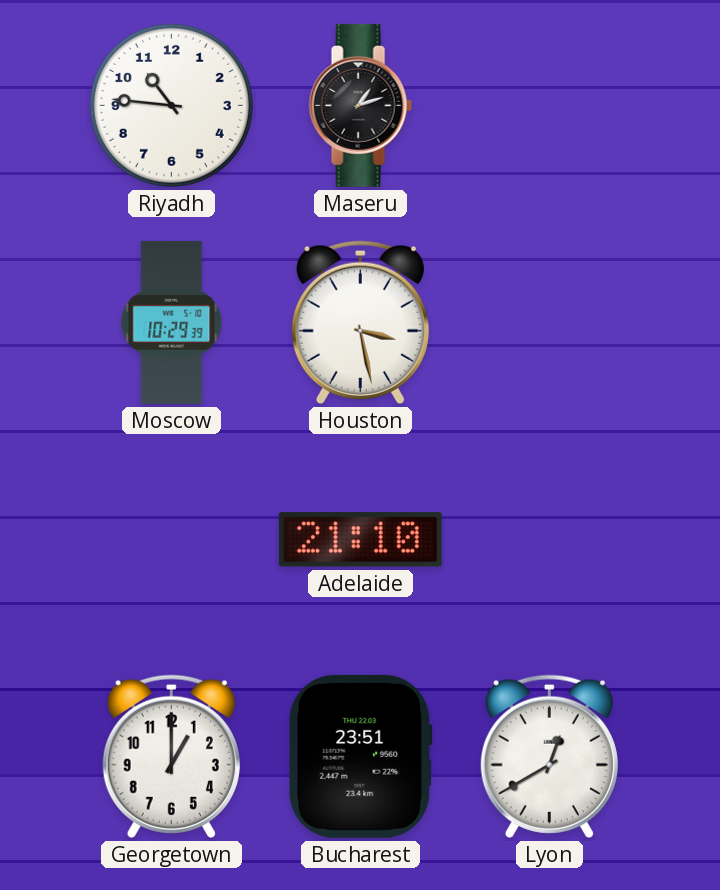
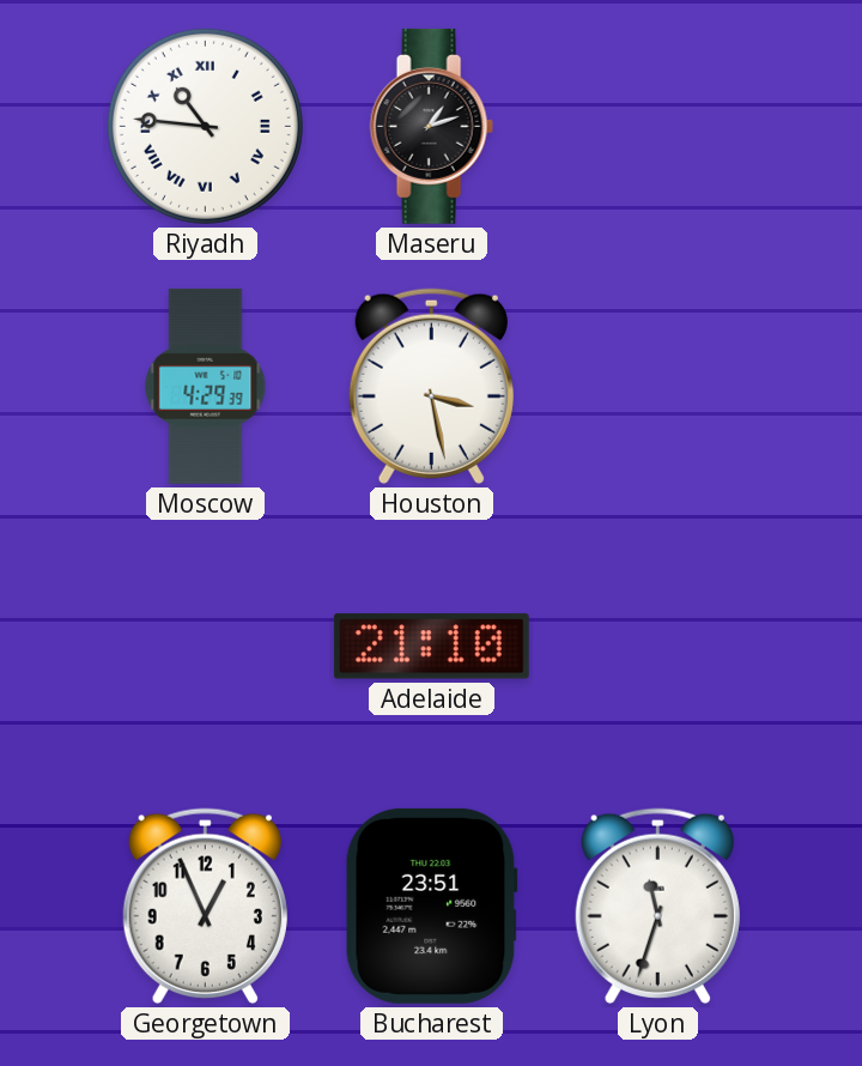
Riyadh numerals: Arabic -> Roman (205, 126)
Moscow: 10:29 -> 4:29 (206, 386)
Georgetown: 1:00 -> 12:56 (205, 906)
Lyon: 12:40 -> 11:33 (657, 906)
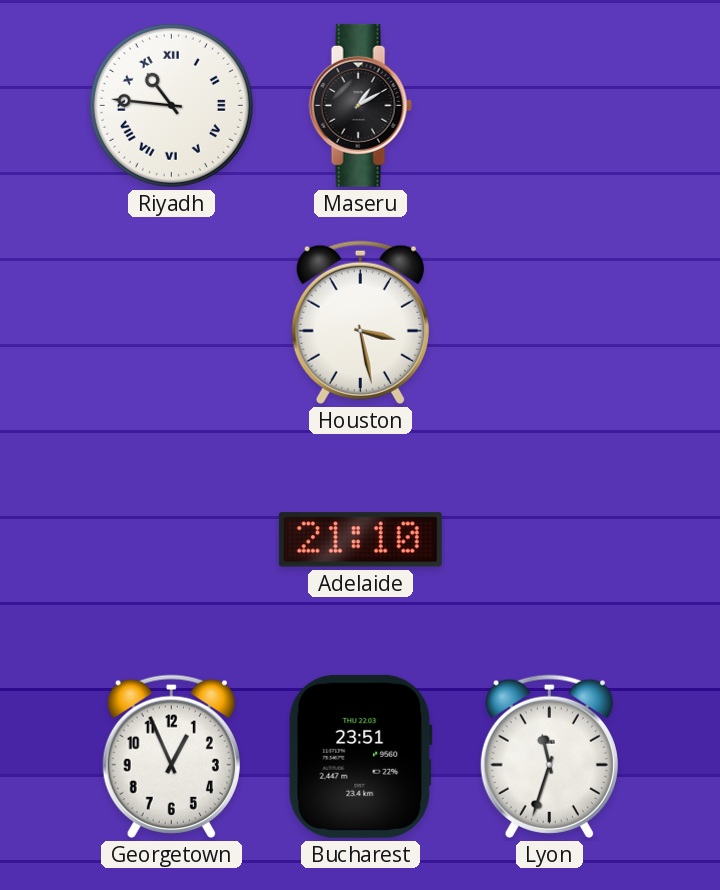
Maseru: 1:12 -> 1:10 (360, 105)
Moscow: 4:29 -> none (206, 386)
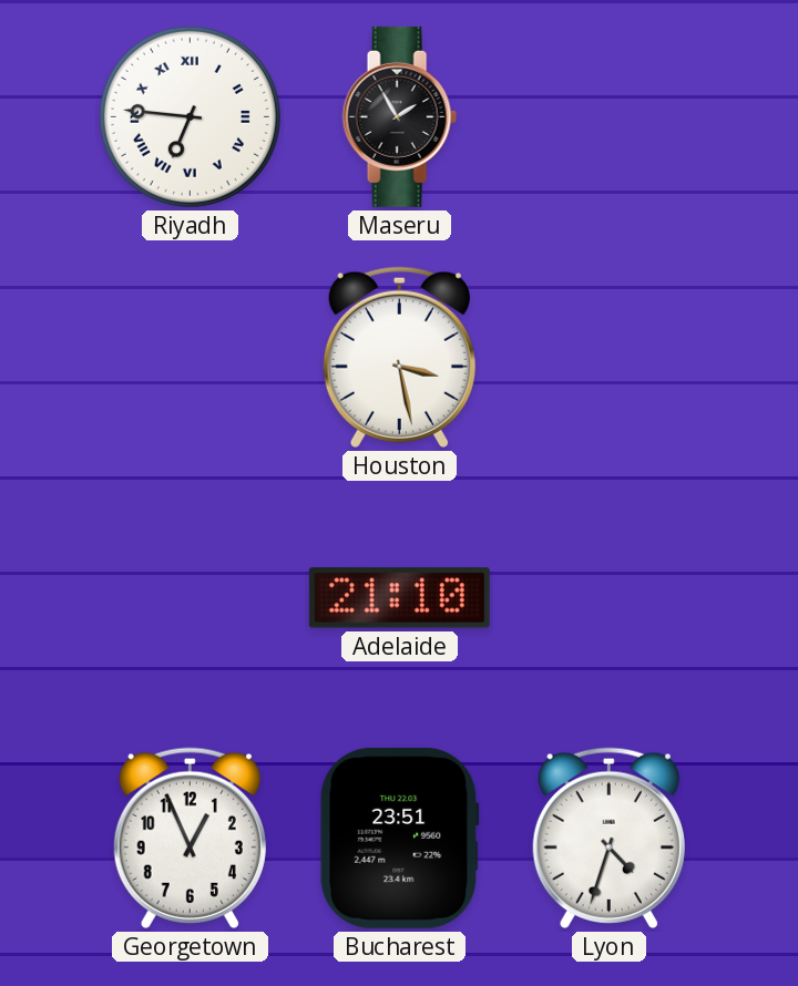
Riyadh: 10:46 -> 6:46 (190, 116)
Maseru: 1:10 -> 1:55 (399, 116)
Lyon: 11:33 -> 4:33 (608, 838)
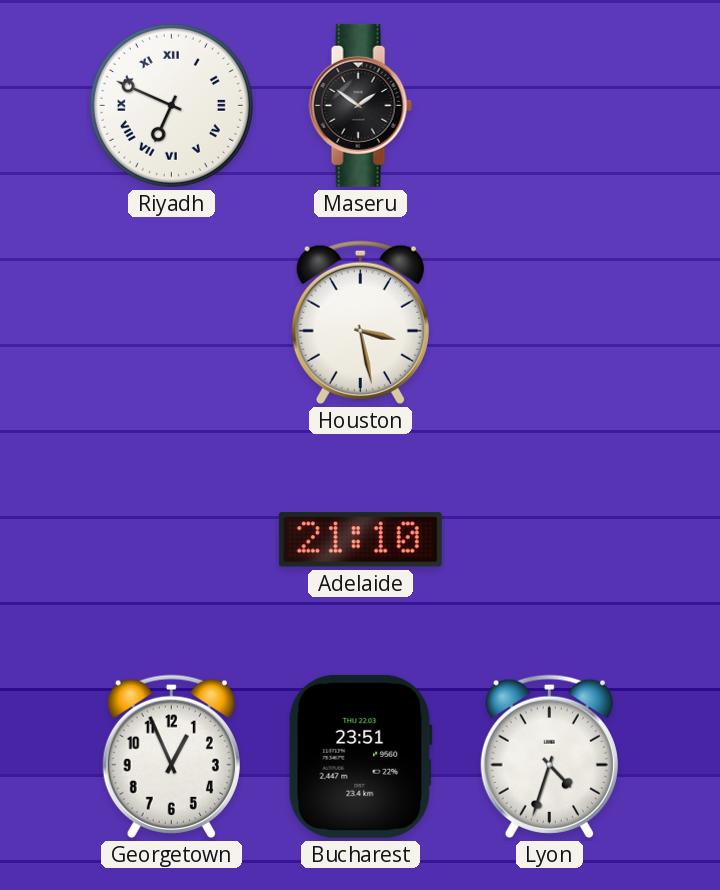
Riyadh: 6:46 -> 6:49 (171, 105)
Maseru: 1:55 -> 1:51 (360, 105)
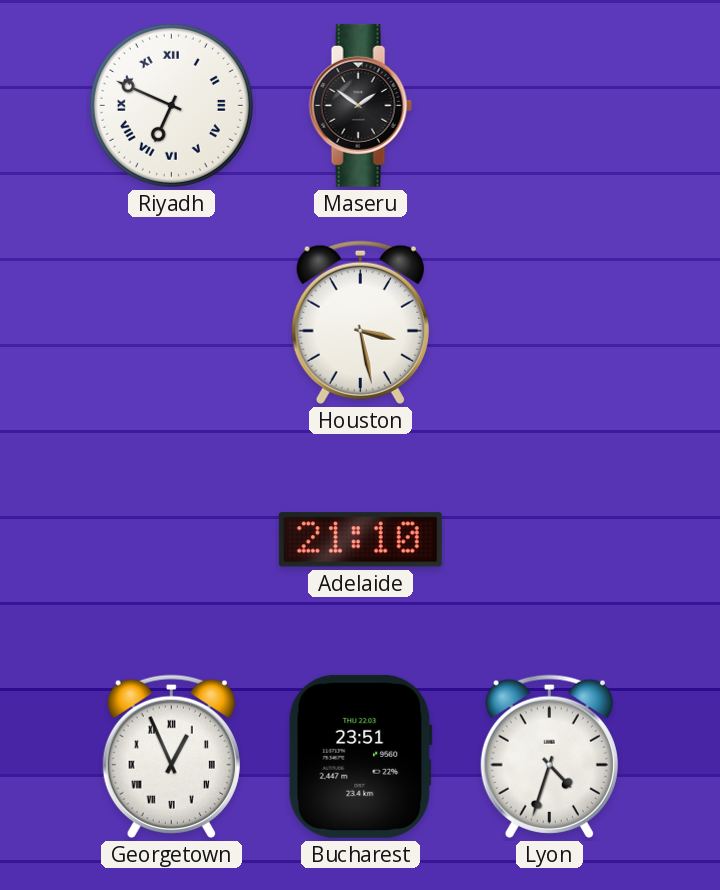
Georgetown numerals: Arabic -> Roman (171, 756)
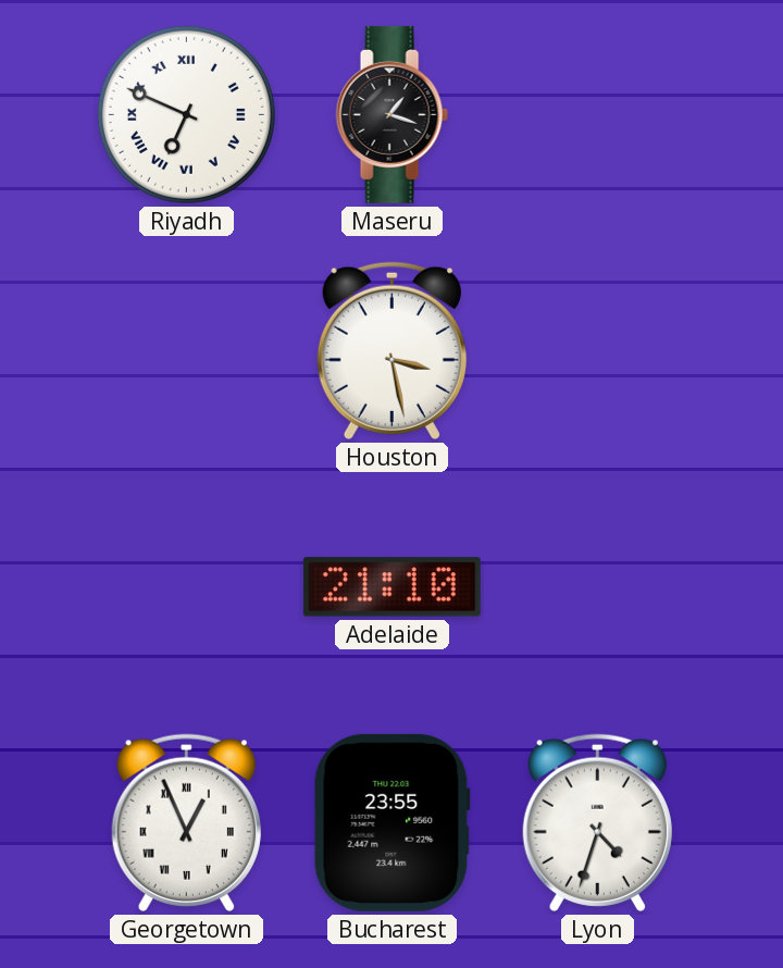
Maseru: 1:51 -> 1:18 (391, 114)
Bucharest: 23:51 -> 23:55 (391, 822)
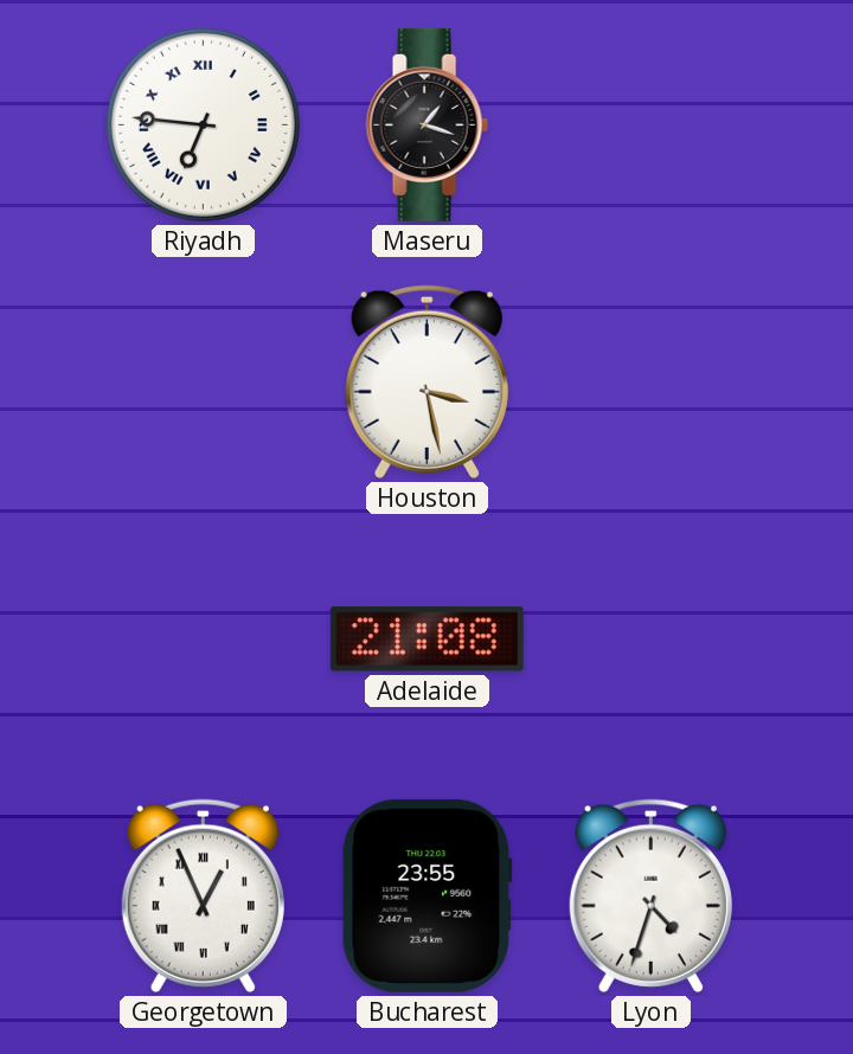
Riyadh: 6:49 -> 6:46 (203, 124)
Adelaide: 21:10 -> 21:08 (426, 640)
